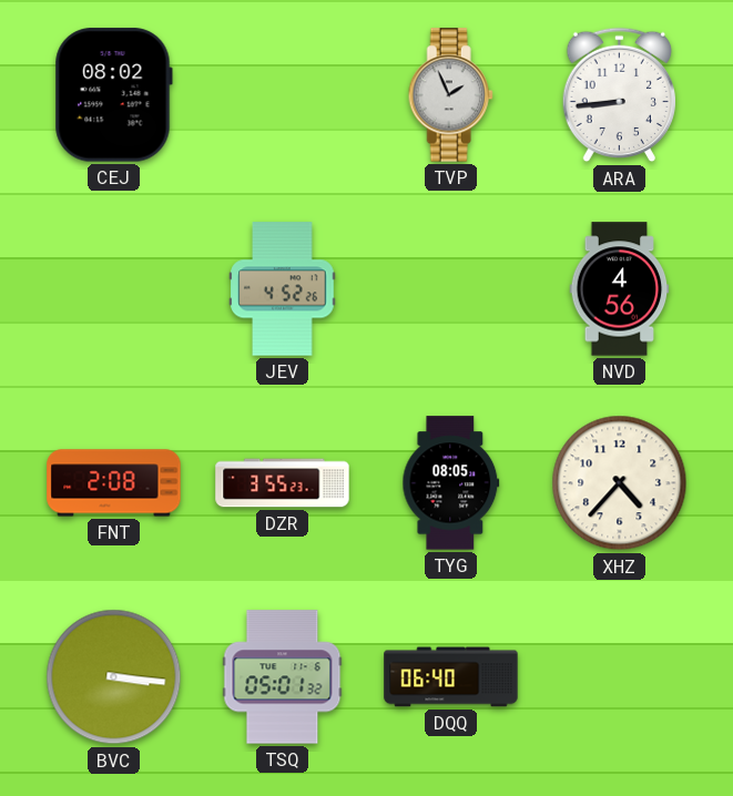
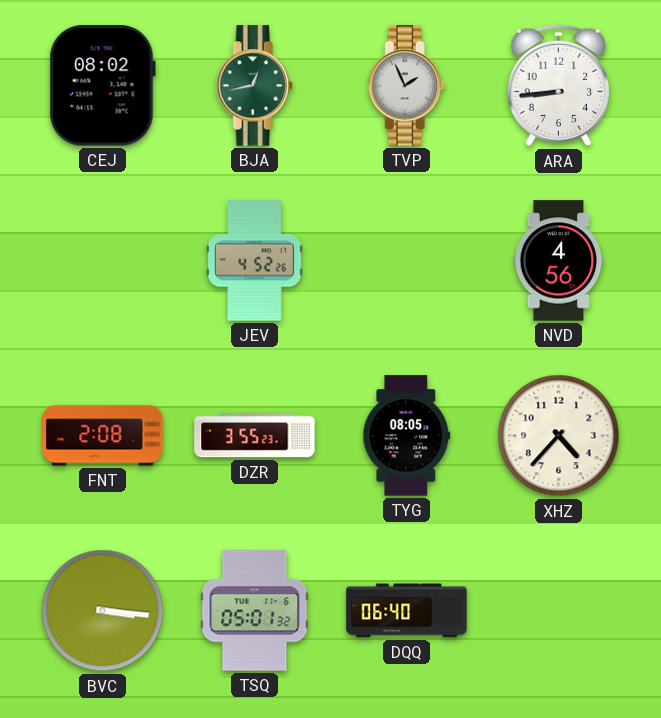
BJA: none -> 12:43 (254, 86)
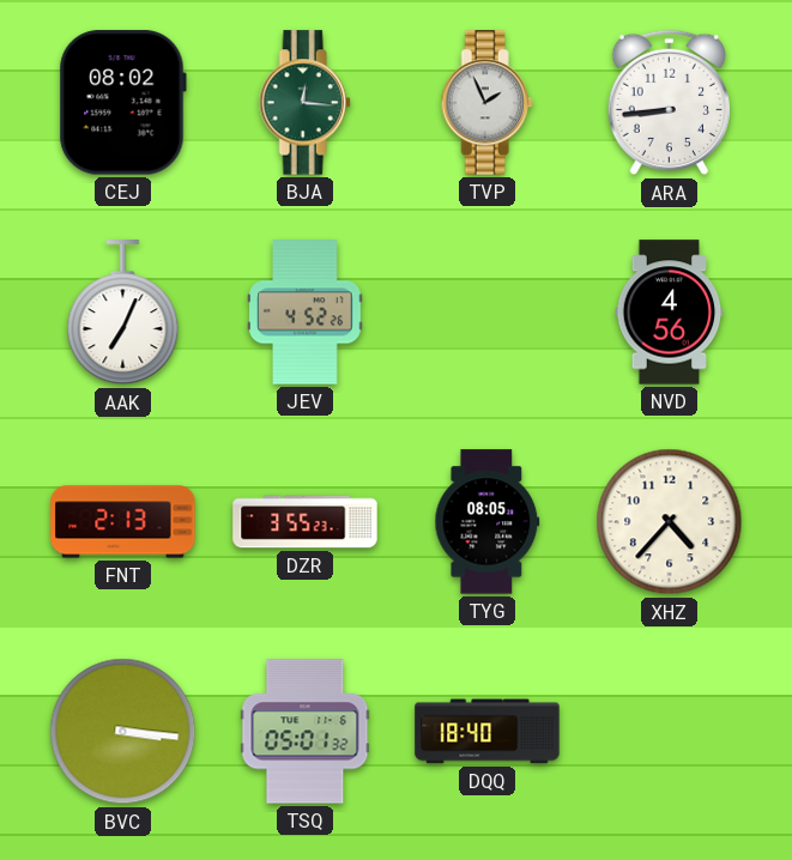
BJA: 12:43 -> 12:16 (304, 103)
AAK: none -> 7:04 (123, 313)
FNT: 2:08 -> 2:13 (123, 522)
DQQ: 06:40 -> 18:40 (488, 732)
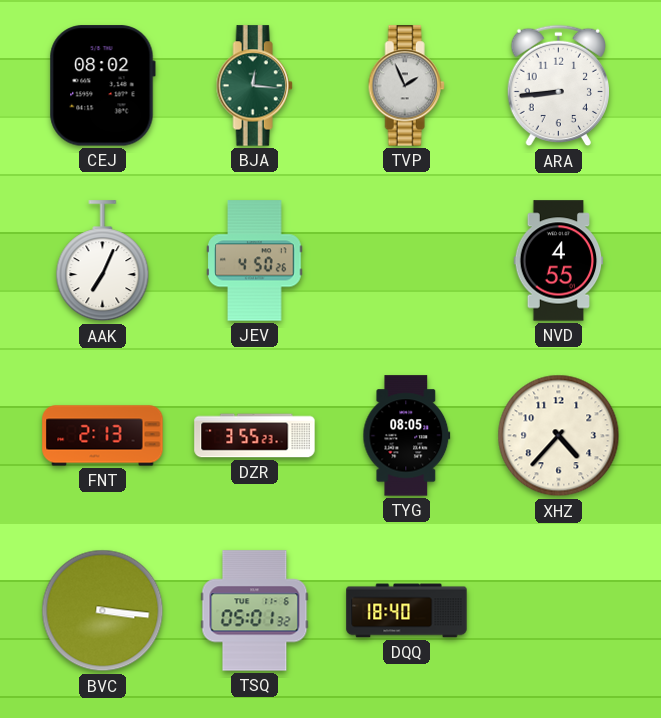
JEV: 4:52 -> 4:50 (255, 261)
NVD: 4:56 -> 4:55 (559, 261)
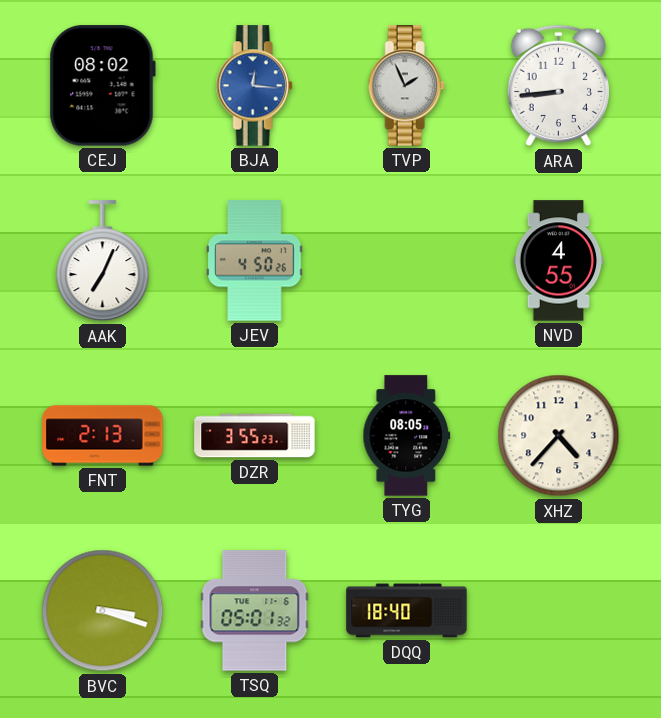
BJA dial: green -> blue (254, 86)
BVC: 3:16 -> 3:18 (103, 611)
